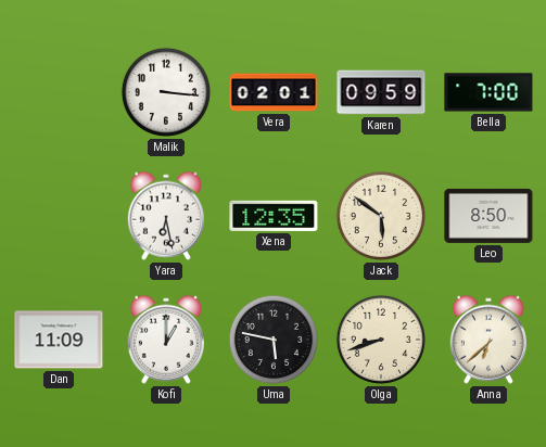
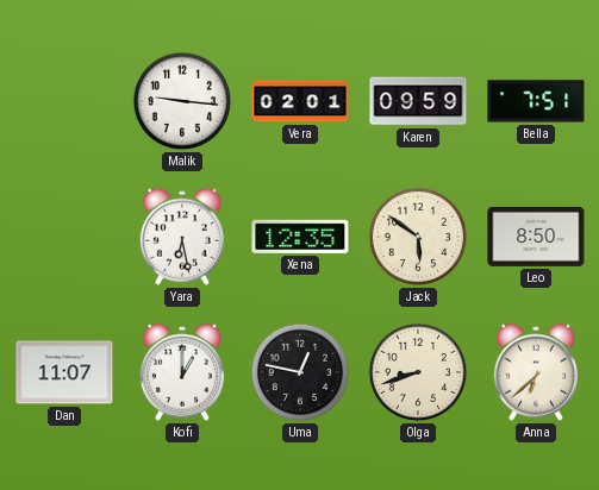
Malik: 3:16 -> 9:16 (182, 101)
Bella: 7:00 -> 7:51 (536, 101)
Dan: 11:09 -> 11:07 (64, 372)
Uma: 5:47 -> 12:47 (300, 372)
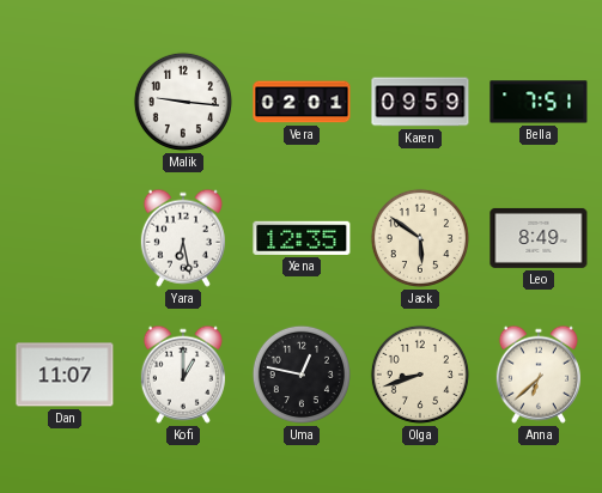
Leo: 8:50 -> 8:49 (539, 238)
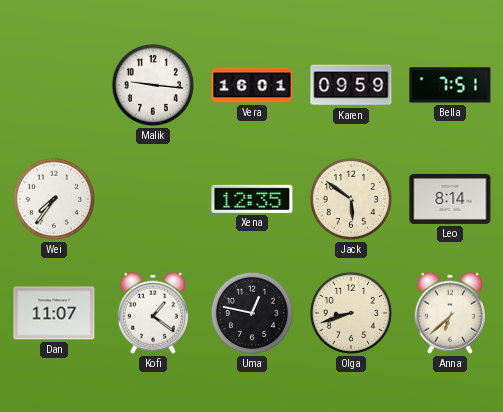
Vera: 02:01 -> 16:01 (252, 85)
Wei: none -> 7:36 (54, 199)
Yara: 6:28 -> none (183, 238)
Leo: 8:49 -> 8:14 (450, 199)
Kofi: 1:00 -> 1:21 (153, 313)
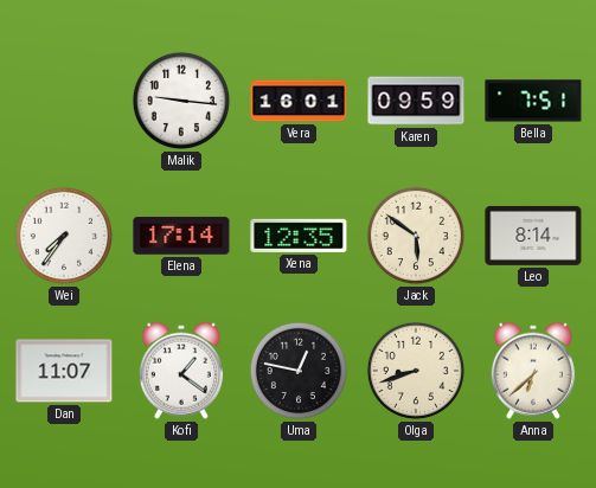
Elena: none -> 17:14 (181, 236)
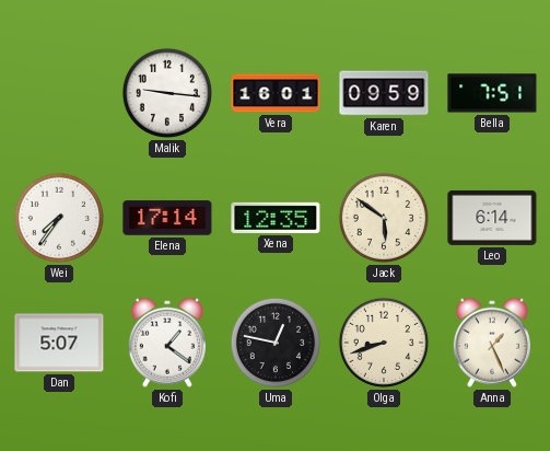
Leo: 8:14 -> 6:14 (492, 218)
Dan: 11:07 -> 5:07 (59, 343)
Anna: 6:38 -> 1:26 (492, 343)
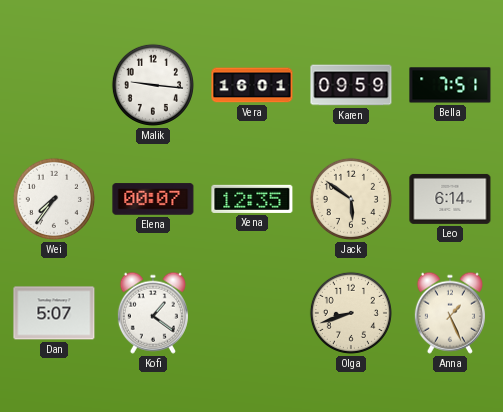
Elena: 17:14 -> 00:07 (153, 199)
Uma: 12:47 -> none (276, 343)
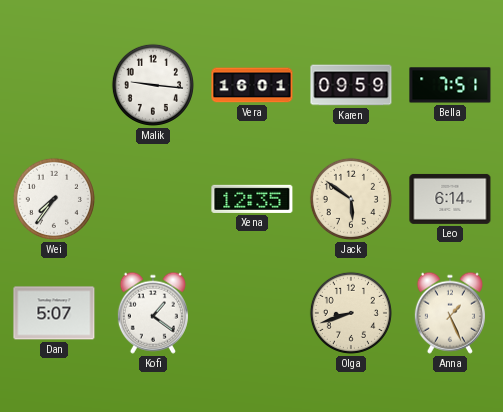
Elena: 00:07 -> none (153, 199)
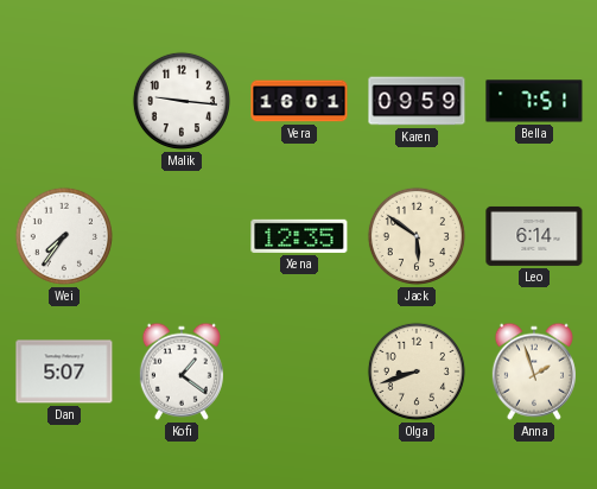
Anna: 1:26 -> 1:57 (534, 371)
